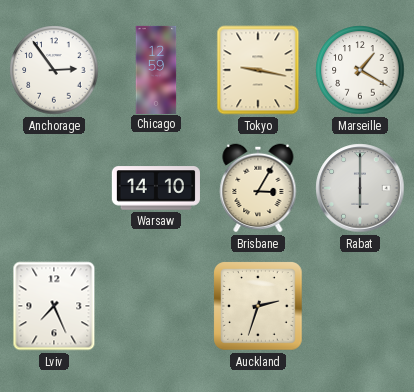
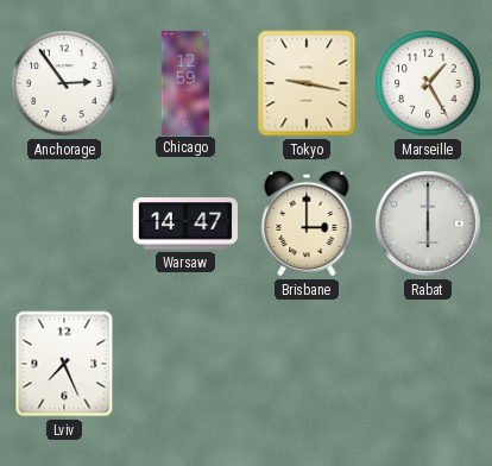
Marseille: 1:20 -> 1:25 (428, 83)
Warsaw: 14:10 -> 14:47 (185, 223)
Brisbane: 3:05 -> 3:00 (307, 223)
Auckland: 2:33 -> none (258, 306)
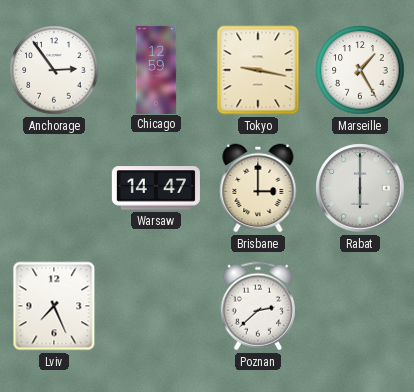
Poznan: none -> 2:38 (258, 306)
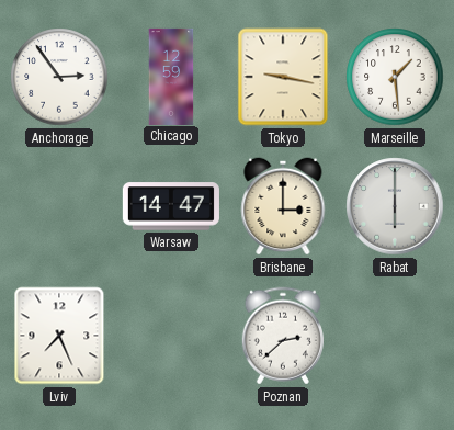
Marseille: 1:25 -> 1:29 (395, 77)
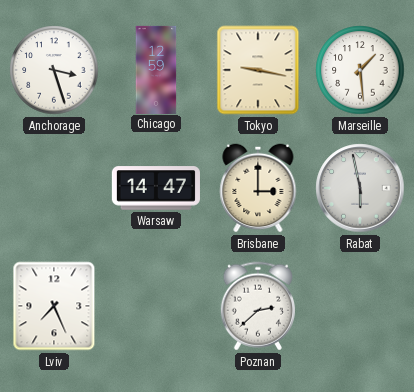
Anchorage: 2:54 -> 3:27 (54, 70)
Rabat: 6:00 -> 5:58 (360, 188)
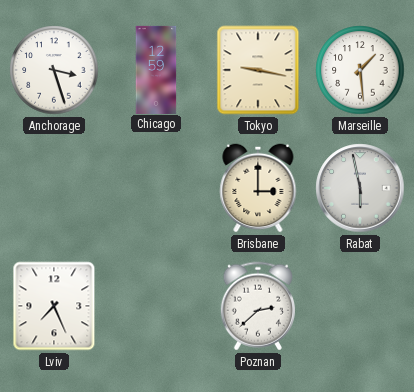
Warsaw: 14:47 -> none (156, 188)
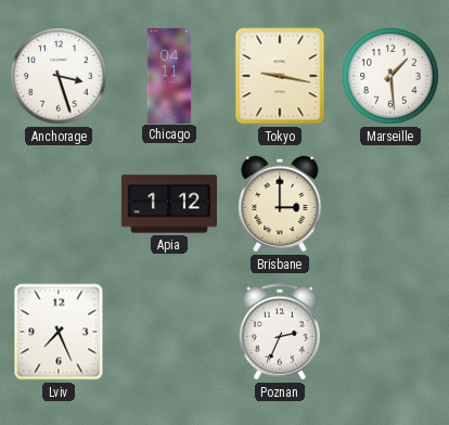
Chicago: 12:59 -> 04:11 (169, 75)
Apia: none -> 1:12 (169, 204)
Rabat: 5:58 -> none (360, 188)
Poznan: 2:38 -> 2:34 (280, 332)
